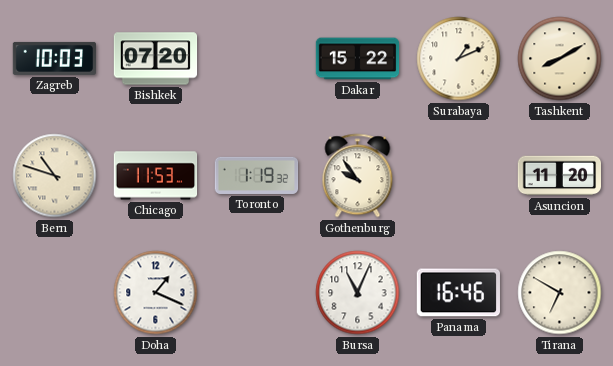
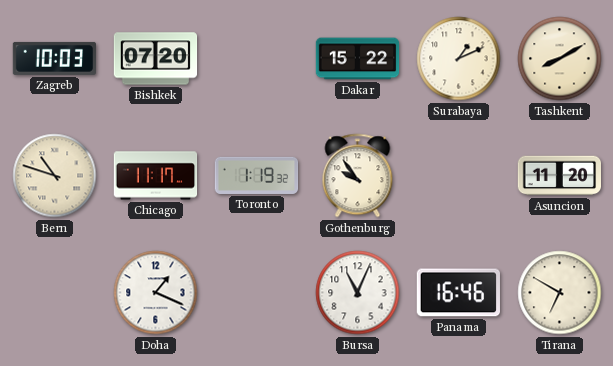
Chicago: 11:53 -> 11:17 (156, 176)
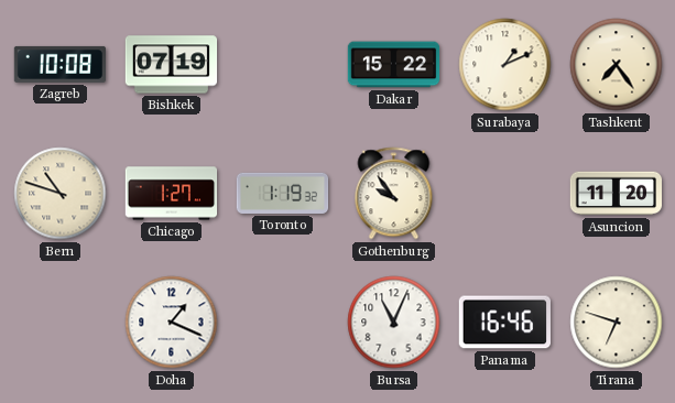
Zagreb: 10:03 -> 10:08 (59, 64)
Bishkek: 07:20 -> 07:19 (172, 65)
Tashkent: 8:10 -> 7:24 (617, 65)
Chicago: 11:17 -> 1:27 (172, 194)
Tirana: 6:50 -> 6:48 (617, 323)
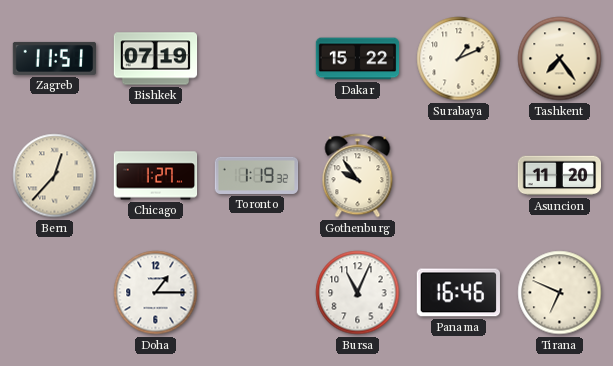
Zagreb: 10:08 -> 11:51 (54, 58)
Bern: 10:48 -> 12:37 (55, 176)
Doha: 1:19 -> 1:15 (156, 293)
Tirana: 6:48 -> 6:49 (560, 293)
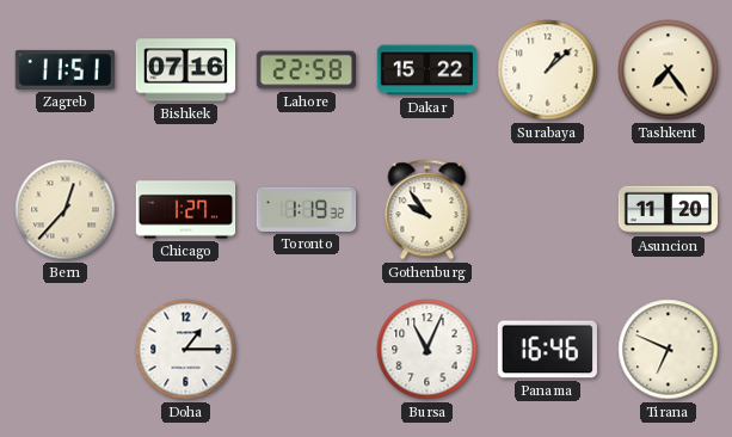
Bishkek: 07:19 -> 07:16 (186, 70)
Lahore: none -> 22:58 (306, 70)
Surabaya: 1:11 -> 1:08 (548, 70)
